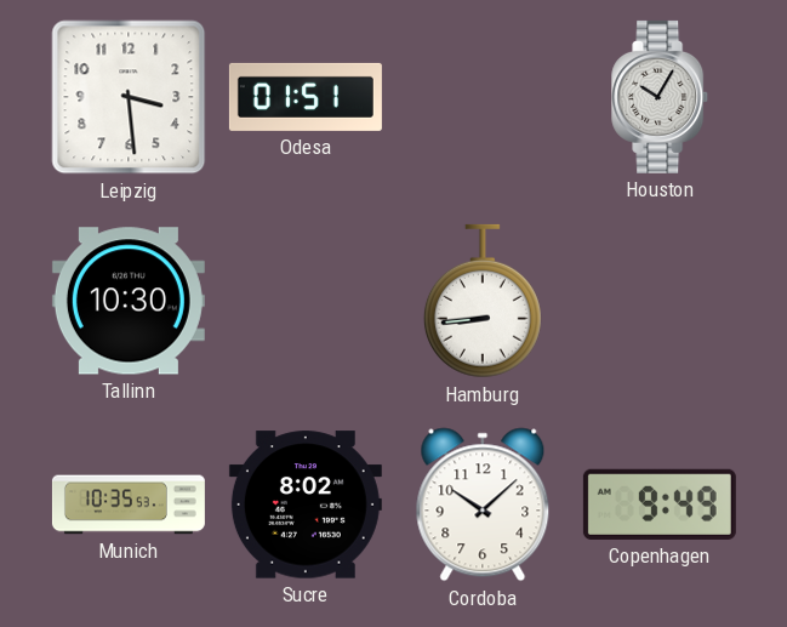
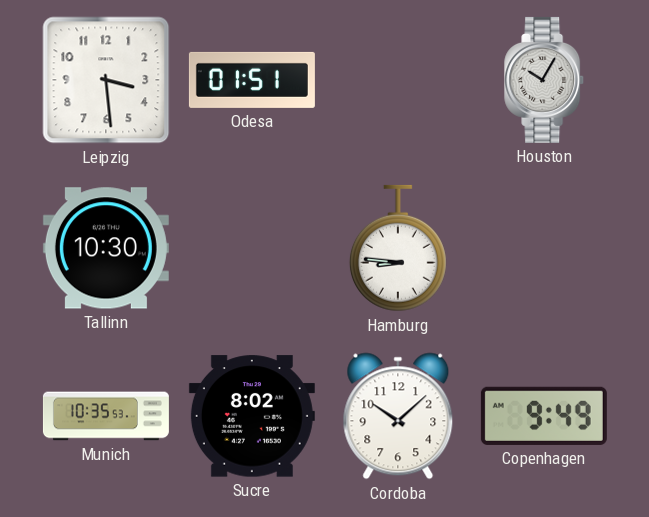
Hamburg: 8:44 -> 8:46 (398, 248)
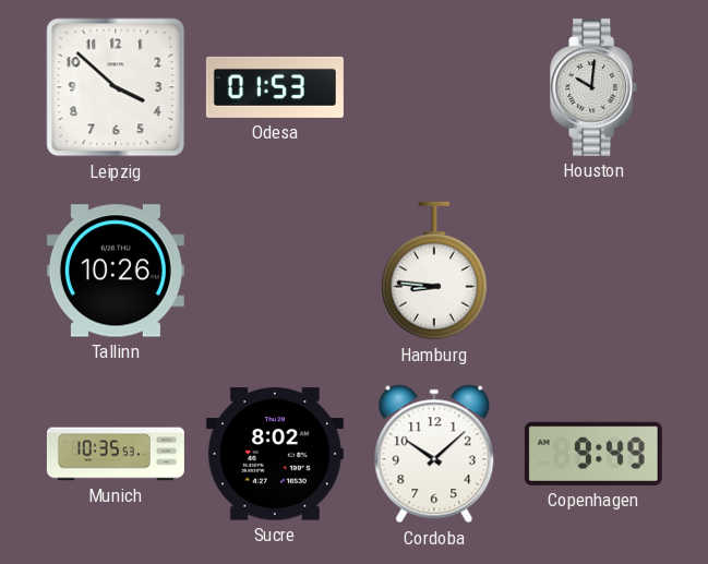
Leipzig: 3:29 -> 3:52 (116, 87)
Odesa: 01:51 -> 01:53 (275, 87)
Houston: 10:05 -> 10:01 (595, 87)
Tallinn: 10:30 -> 10:26 (116, 271)
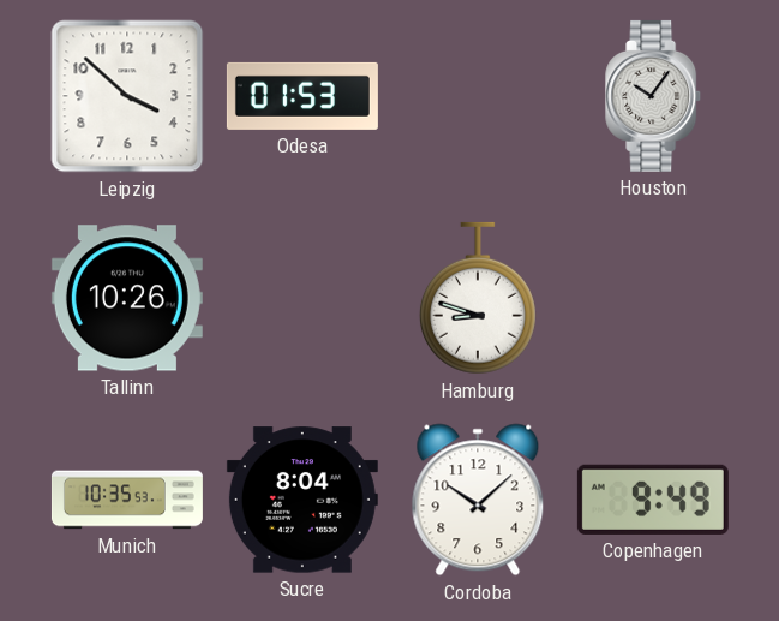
Houston: 10:01 -> 10:06 (654, 96)
Hamburg: 8:46 -> 8:48 (478, 298)
Sucre: 8:02 -> 8:04 (302, 500)
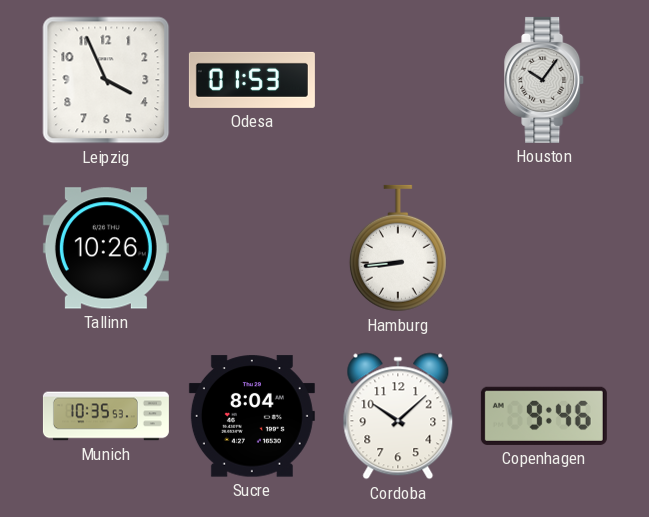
Leipzig: 3:52 -> 3:56 (106, 80)
Hamburg: 8:48 -> 8:44 (398, 248)
Copenhagen: 9:49 -> 9:46 (544, 416)
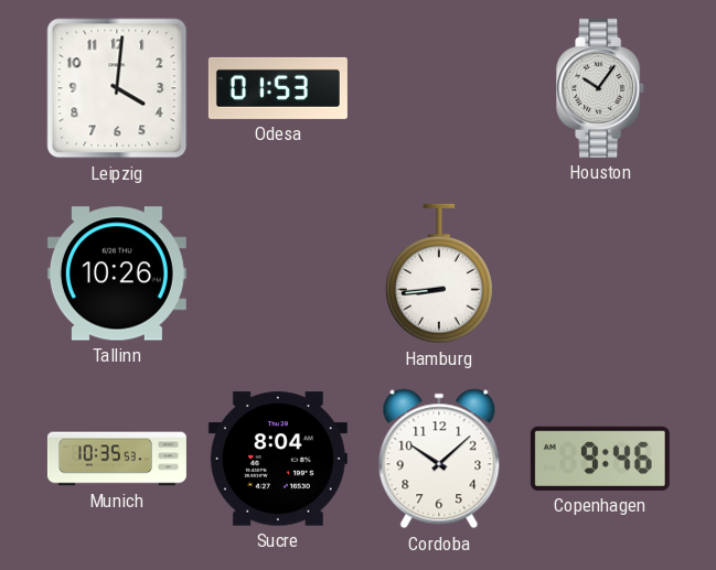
Leipzig: 3:56 -> 4:01 (117, 88)
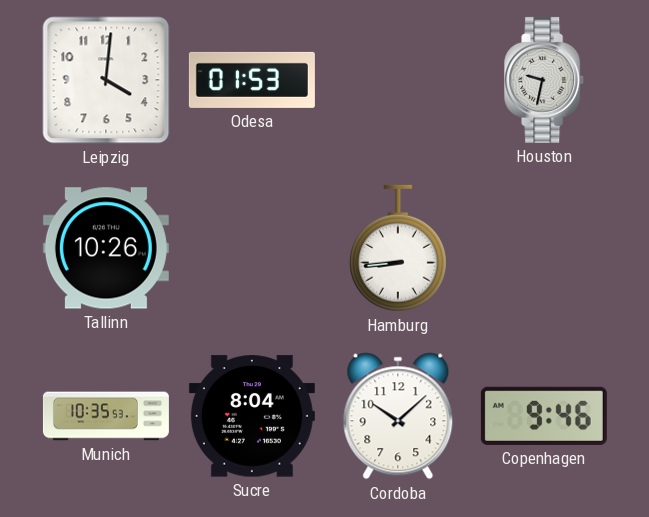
Houston: 10:06 -> 9:32 (545, 80)
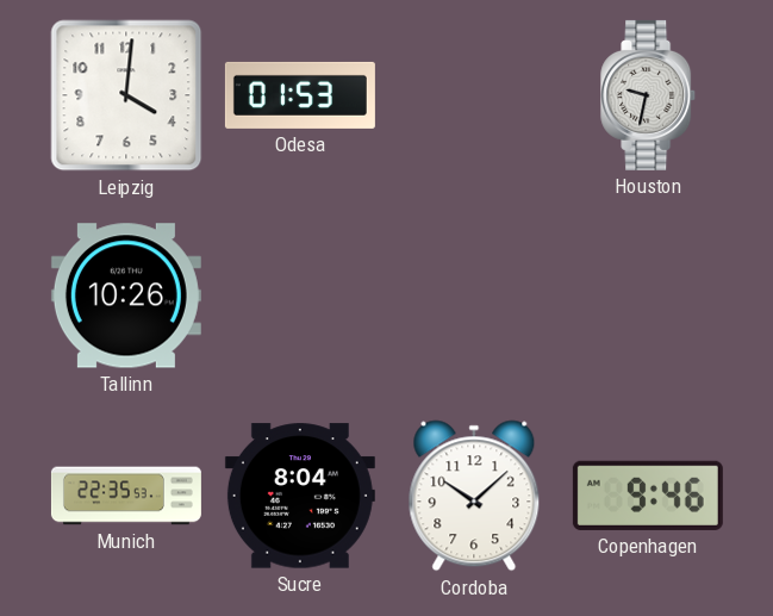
Hamburg: 8:44 -> none (398, 248)
Munich: 10:35 -> 22:35 (126, 496)
